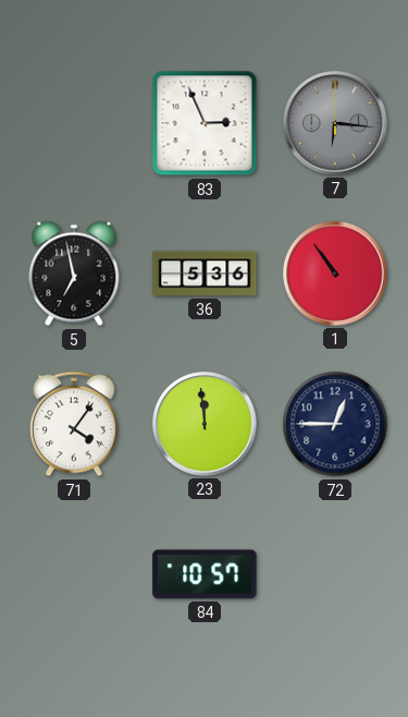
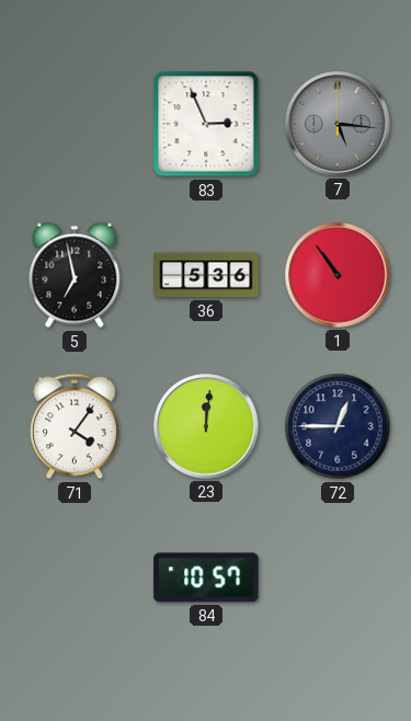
7: 6:16 -> 5:16 (338, 124)
23: 11:59 -> 12:01 (206, 426)
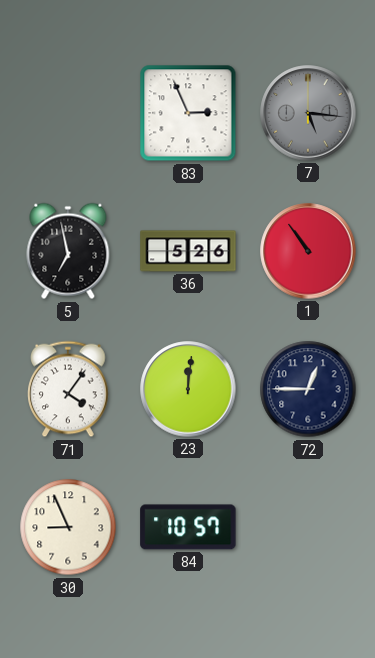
36: 5:36 -> 5:26 (188, 251)
30: none -> 8:56 (68, 527)
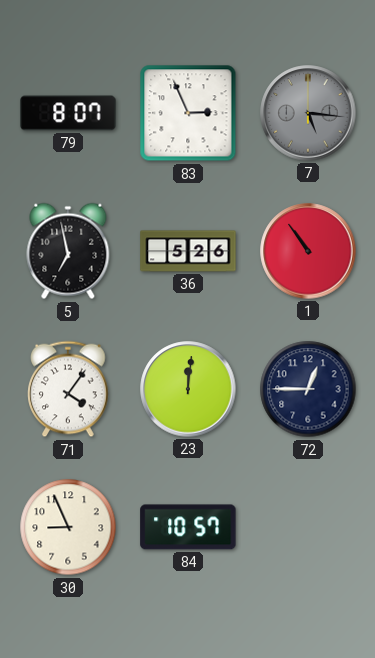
79: none -> 8:07 (68, 113)
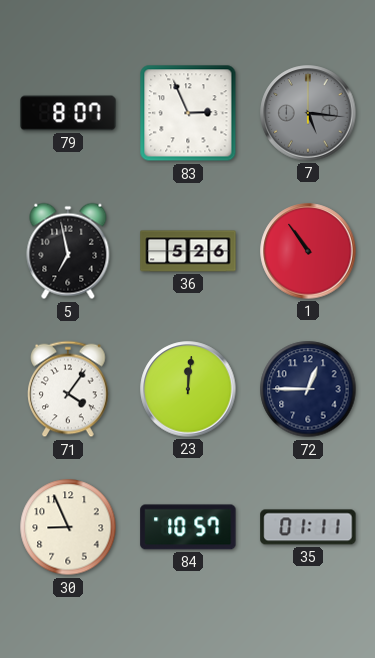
35: none -> 01:11 (308, 527)
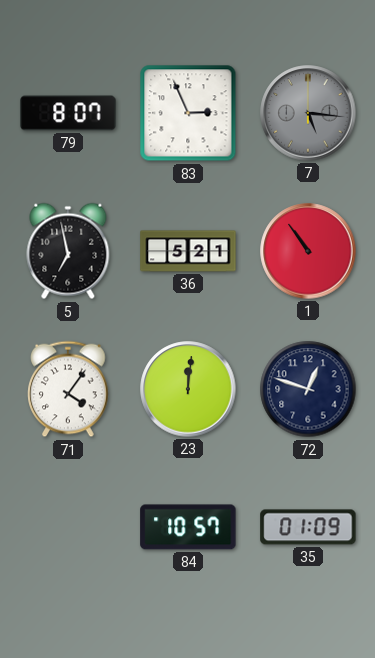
36: 5:26 -> 5:21 (188, 251)
72: 12:45 -> 12:48 (308, 389)
30: 8:56 -> none (68, 527)
35: 01:11 -> 01:09 (308, 527)
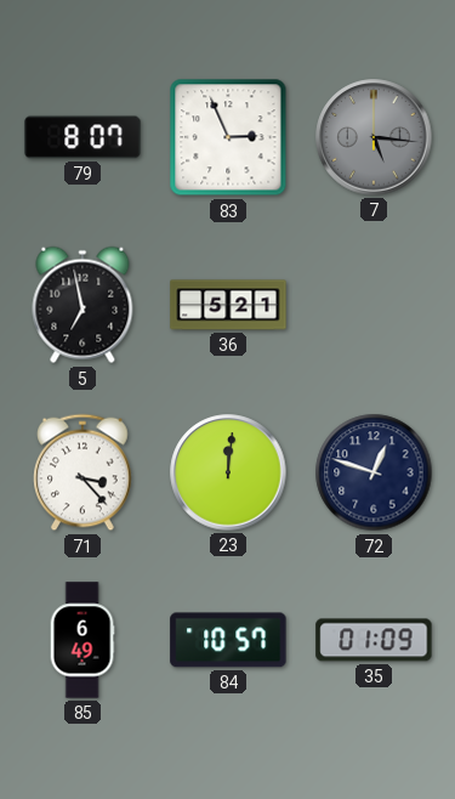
1: 10:54 -> none (308, 251)
71: 4:06 -> 3:23 (83, 472)
85: none -> 6:49 (83, 640)
